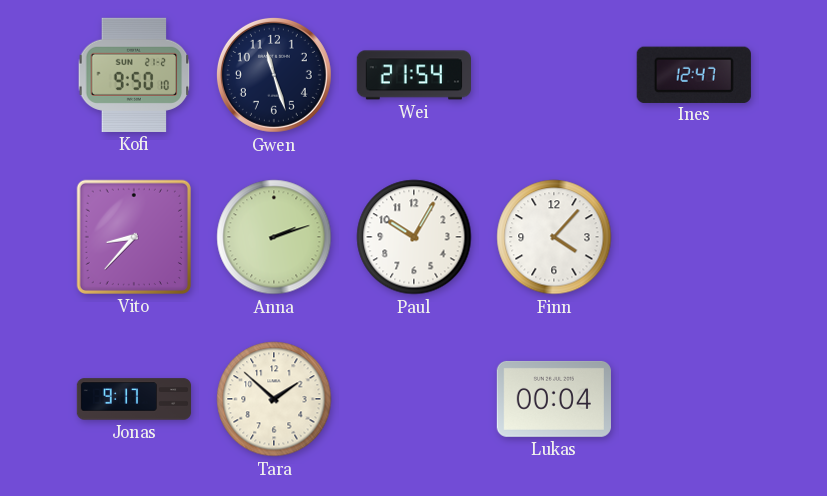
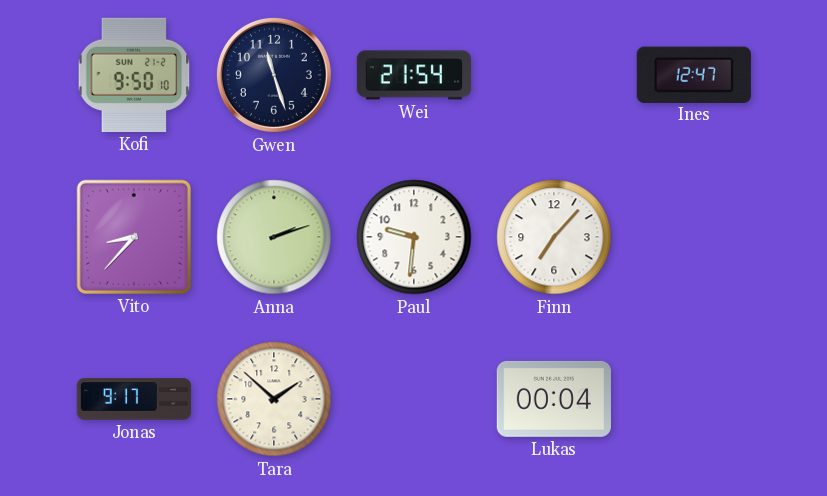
Paul: 10:05 -> 9:31 (414, 237)
Finn: 4:07 -> 7:07 (554, 237)
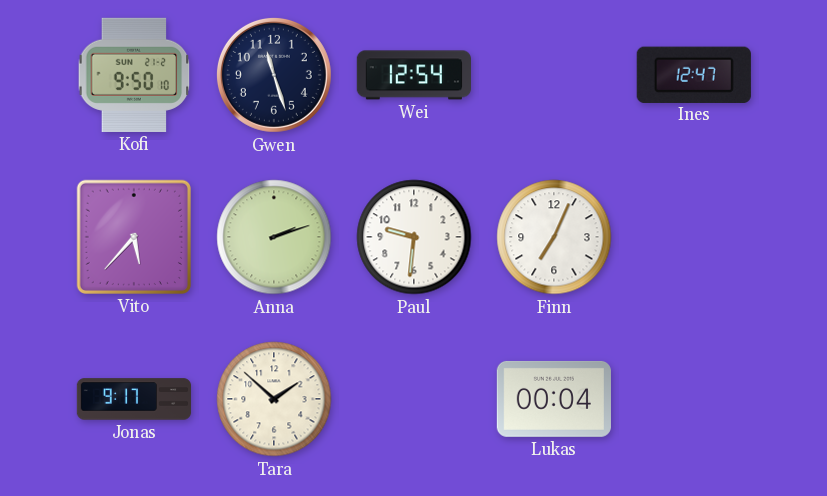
Wei: 21:54 -> 12:54 (413, 75)
Vito: 8:37 -> 5:37 (134, 237)
Finn: 7:07 -> 7:04 (554, 237)
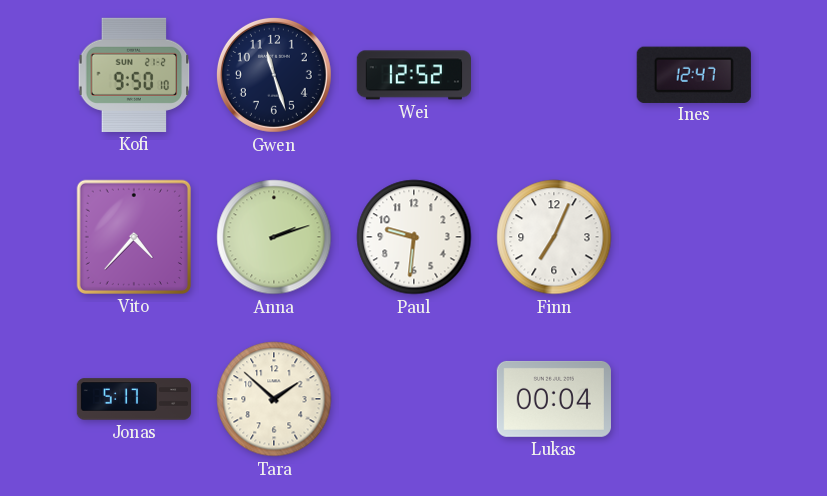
Wei: 12:54 -> 12:52 (413, 75)
Vito: 5:37 -> 4:37 (134, 237)
Jonas: 9:17 -> 5:17 (134, 399)
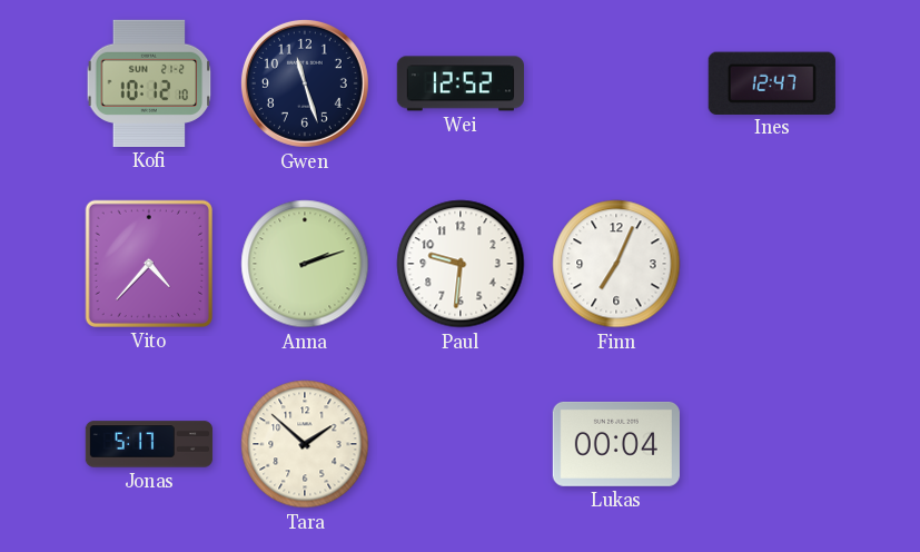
Kofi: 9:50 -> 10:12 (149, 83)
